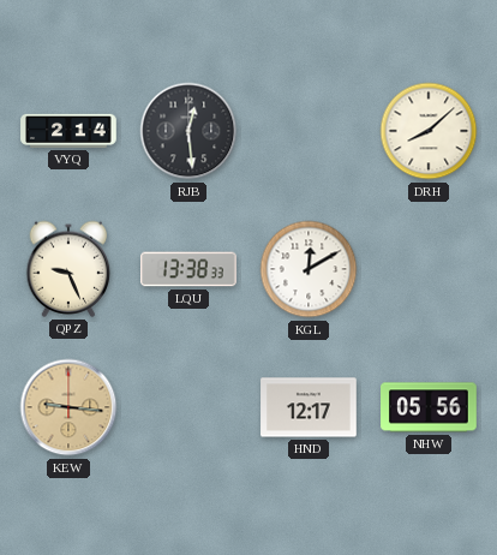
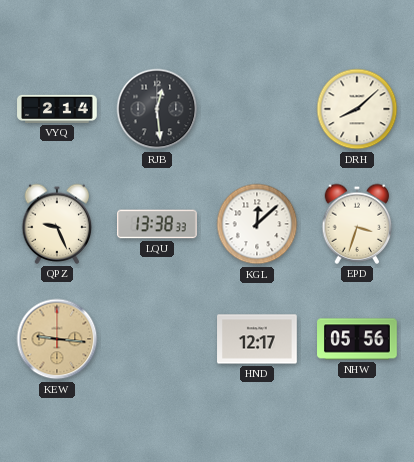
KGL: 12:10 -> 12:08 (257, 224)
EPD: none -> 3:33 (357, 224)
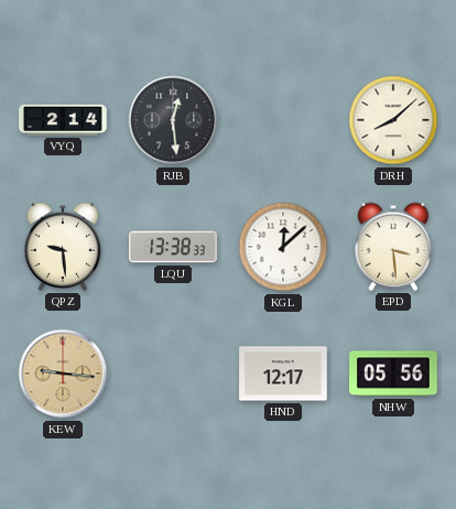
QPZ: 9:26 -> 9:29 (63, 247)
EPD: 3:33 -> 3:29 (393, 247)
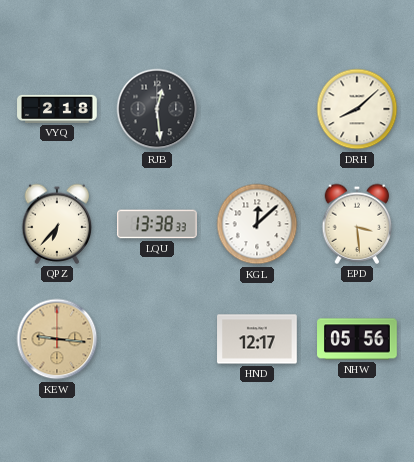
VYQ: 2:14 -> 2:18 (57, 109)
QPZ: 9:29 -> 6:37 (57, 224)
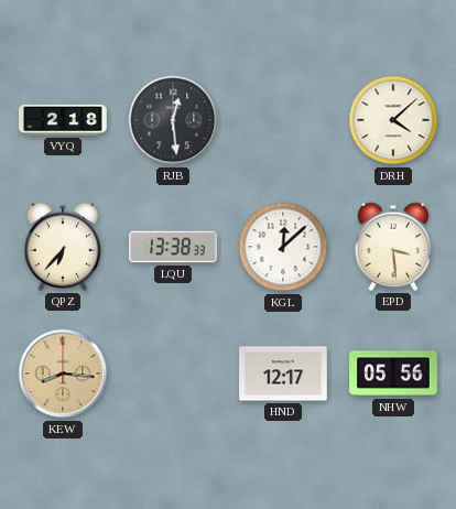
DRH: 8:08 -> 4:08 (393, 120)
KEW: 9:16 -> 8:16 (63, 373)
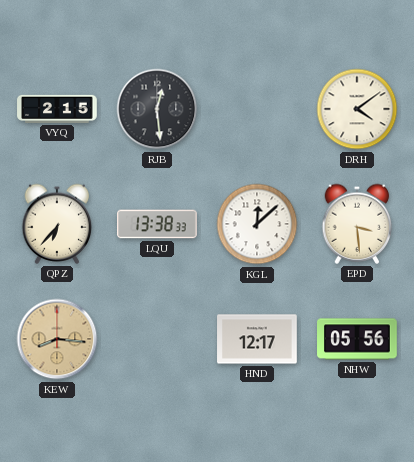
VYQ: 2:18 -> 2:15 (57, 109)
DRH: 4:08 -> 4:09 (357, 109)
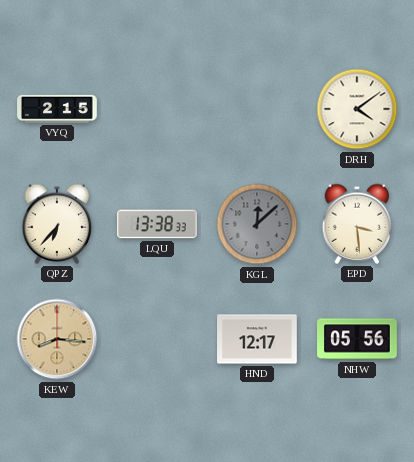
RJB: 12:29 -> none (157, 109)
KGL dial: white -> grey (257, 224)
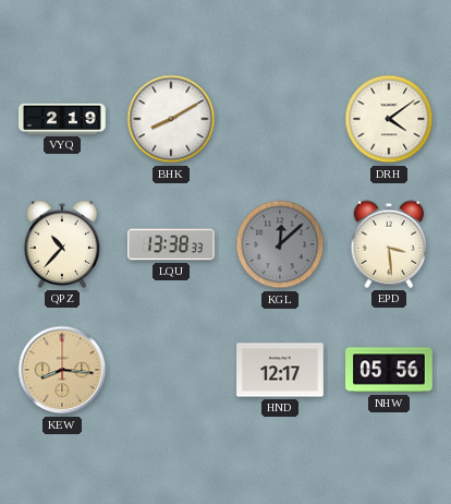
VYQ: 2:15 -> 2:19 (62, 119)
BHK: none -> 8:10 (171, 119)
QPZ: 6:37 -> 10:37 (62, 244)
